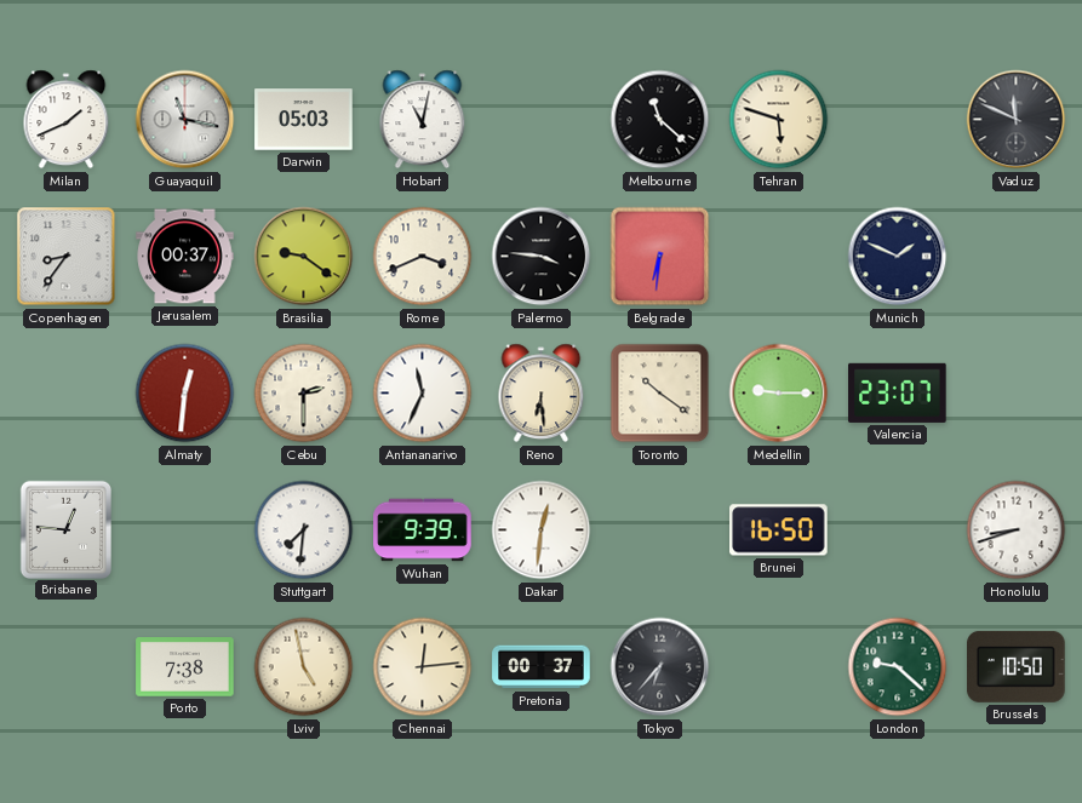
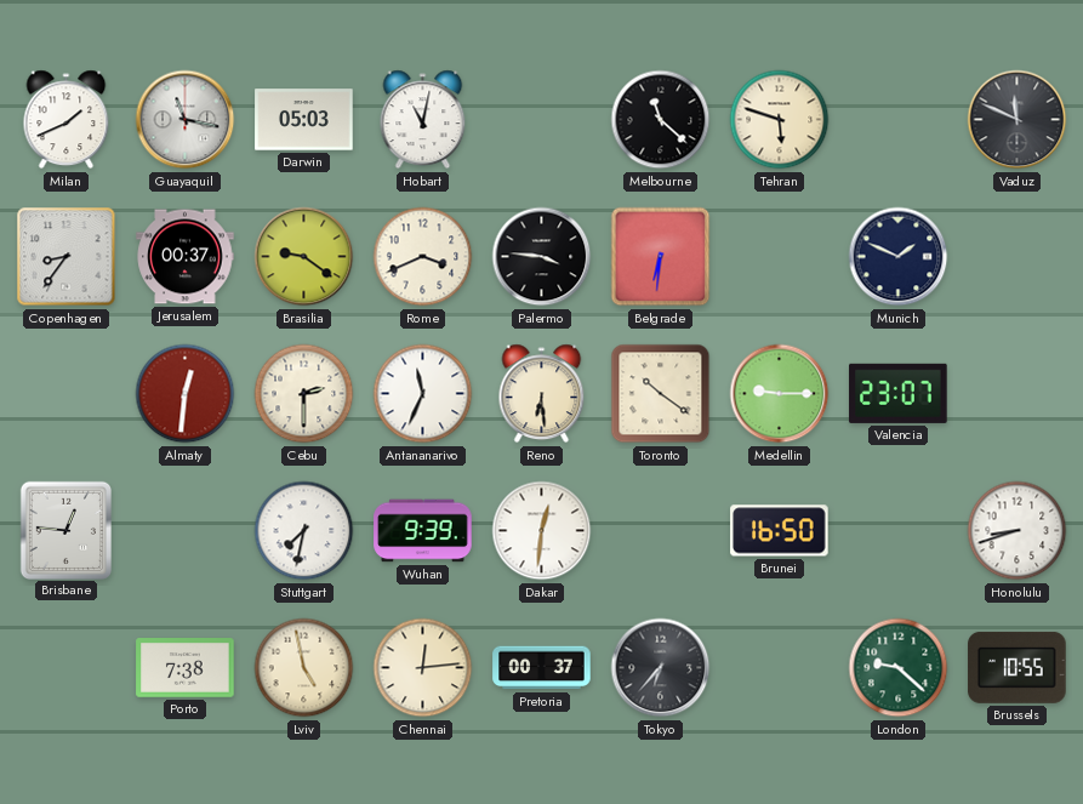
Stuttgart: 7:31 -> 7:32 (304, 531)
Brussels: 10:50 -> 10:55 (1018, 667)
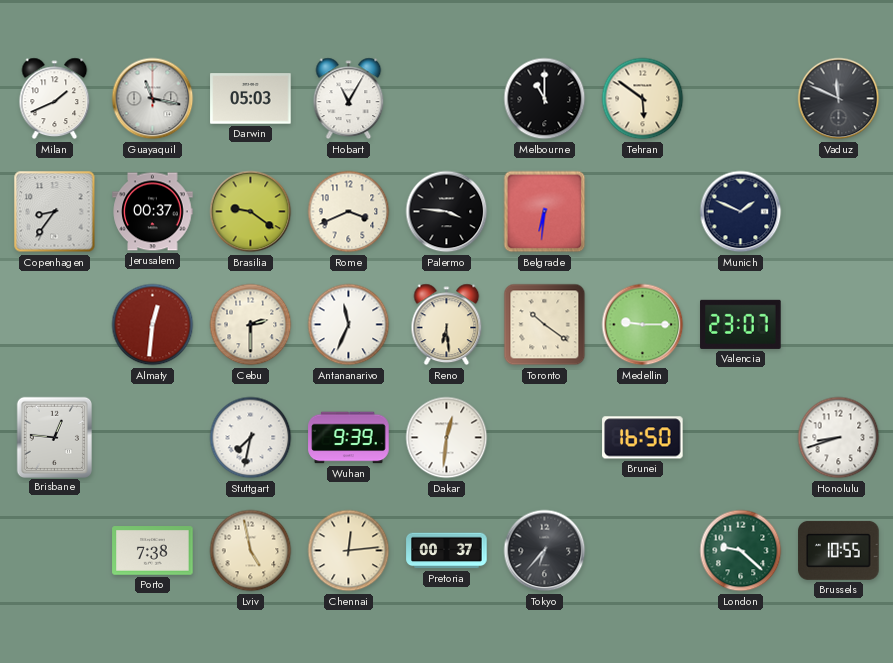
Hobart: 11:02 -> 11:05 (349, 99)
Melbourne: 11:22 -> 11:00 (545, 99)
Tehran: 5:48 -> 5:51 (643, 99)
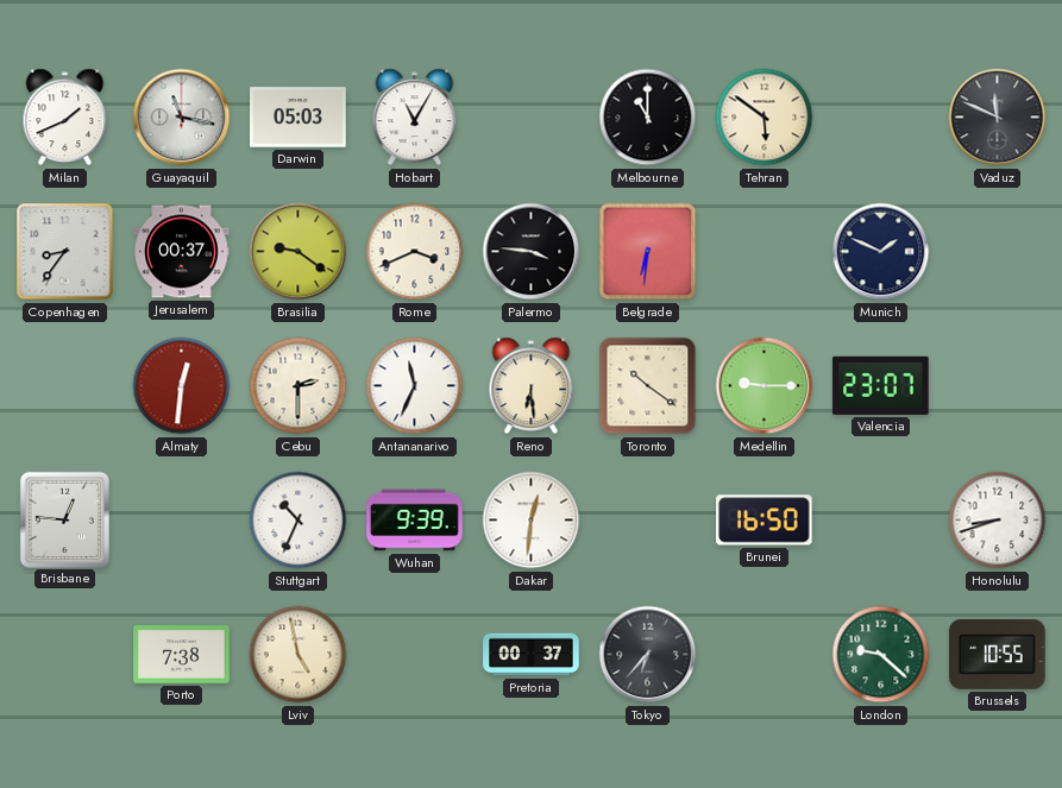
Stuttgart: 7:32 -> 10:34 (299, 521)
Chennai: 12:14 -> none (349, 551)
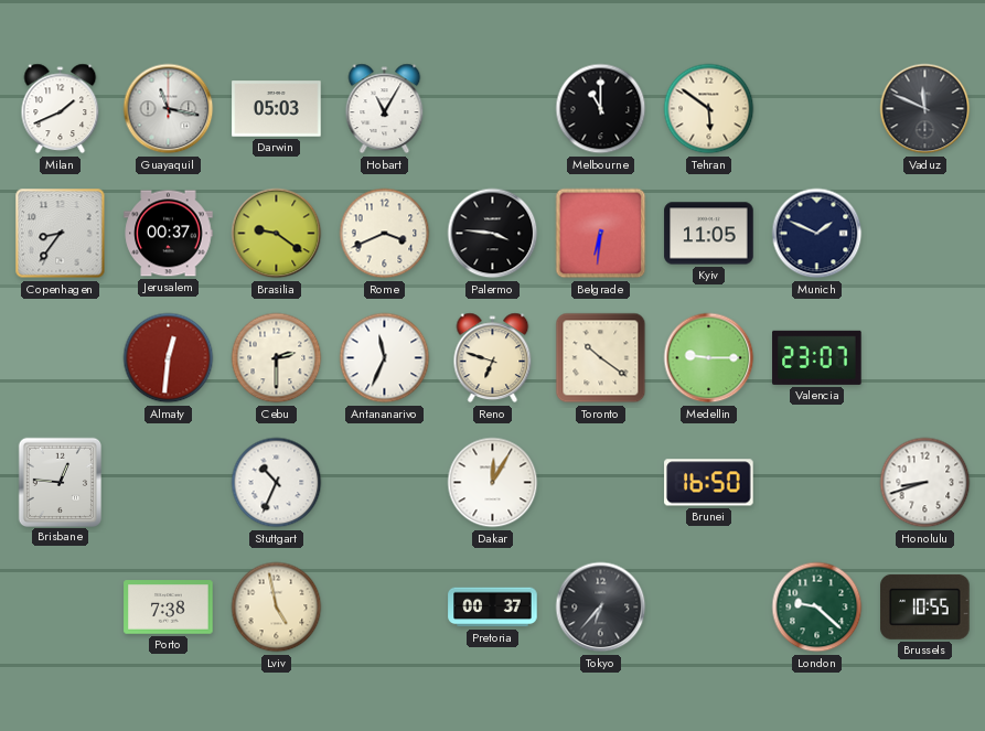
Kyiv: none -> 11:05 (709, 234)
Reno: 6:29 -> 6:48 (493, 358)
Wuhan: 9:39 -> none (415, 521)
Dakar: 12:31 -> 12:05 (493, 483)
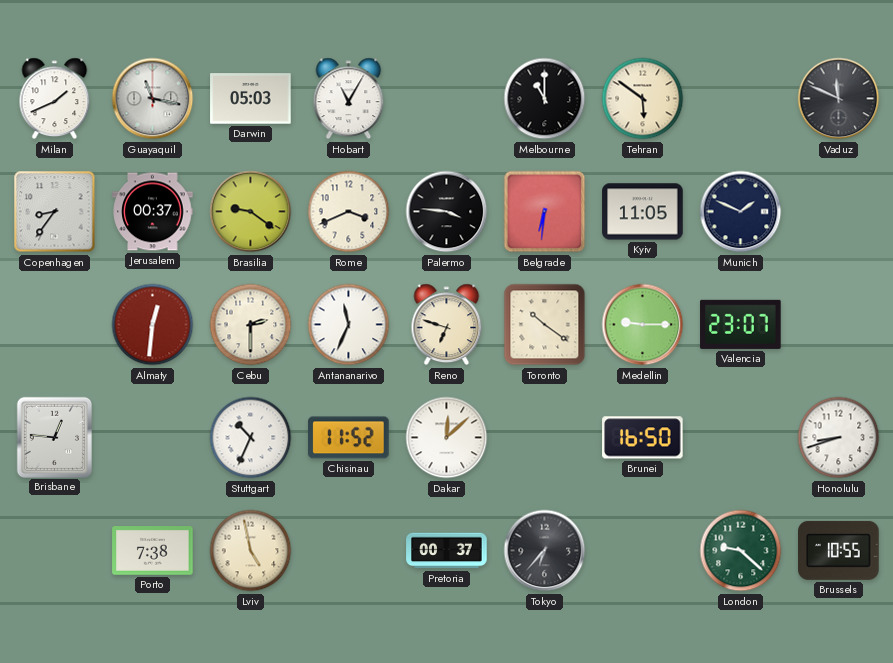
Chisinau: none -> 11:52 (349, 438)
Dakar: 12:05 -> 12:08 (447, 438)
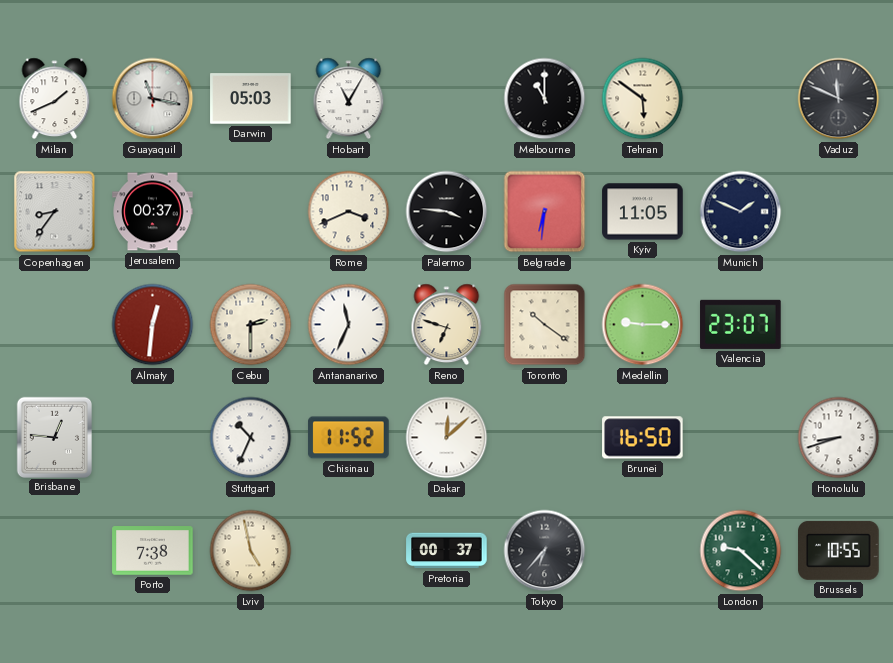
Brasilia: 9:21 -> none (251, 212)
